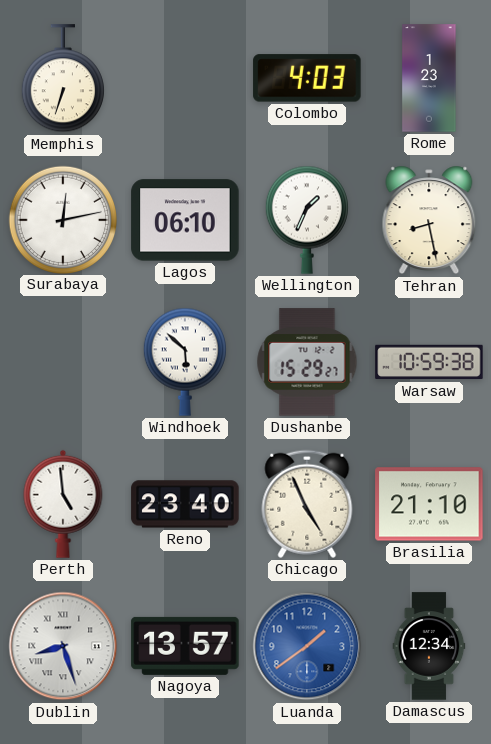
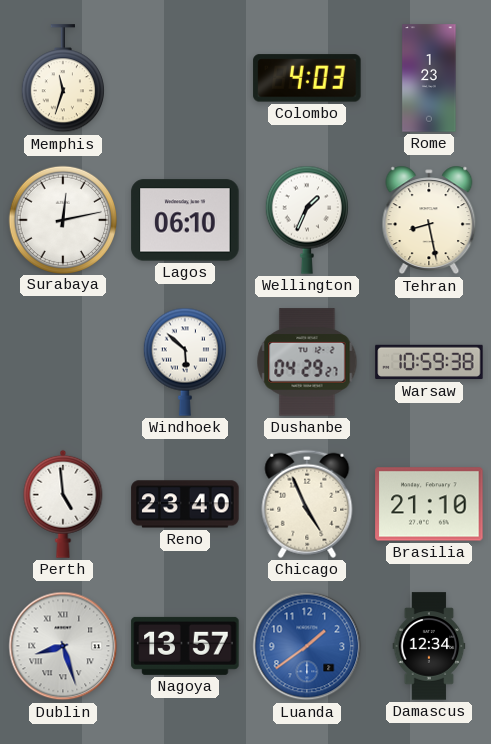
Memphis: 6:33 -> 11:33 (63, 79)
Dushanbe: 15:29 -> 04:29 (307, 362)
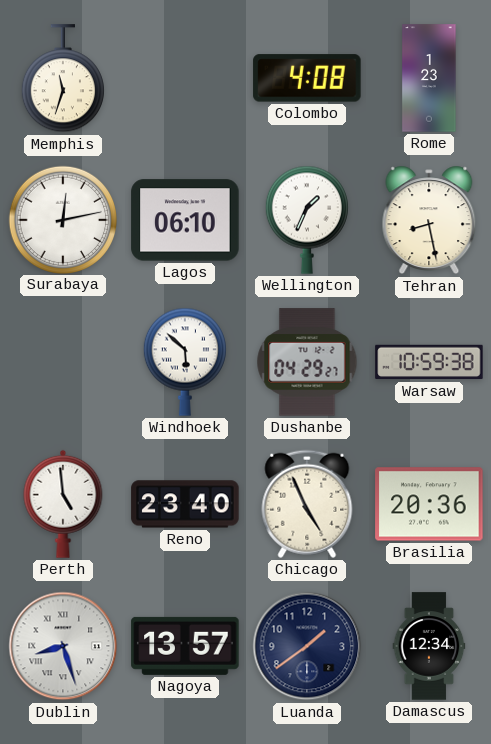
Colombo: 4:03 -> 4:08 (307, 78)
Brasilia: 21:10 -> 20:36 (429, 504)
Luanda dial: blue -> navy (307, 646)
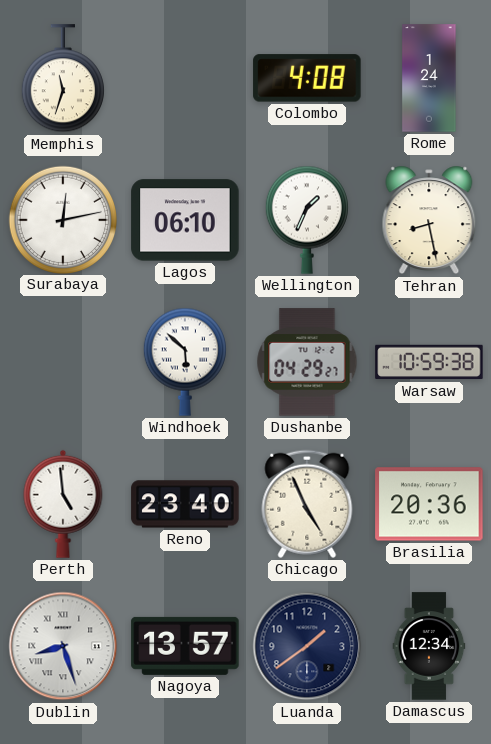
Rome: 1:23 -> 1:24 (429, 78)
